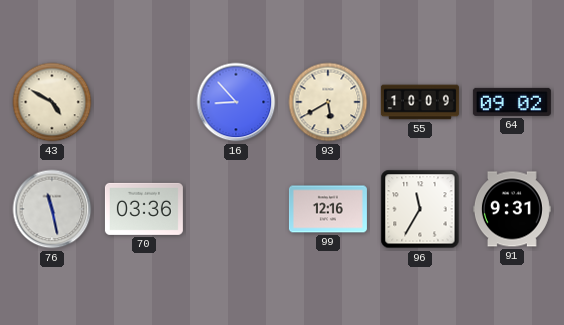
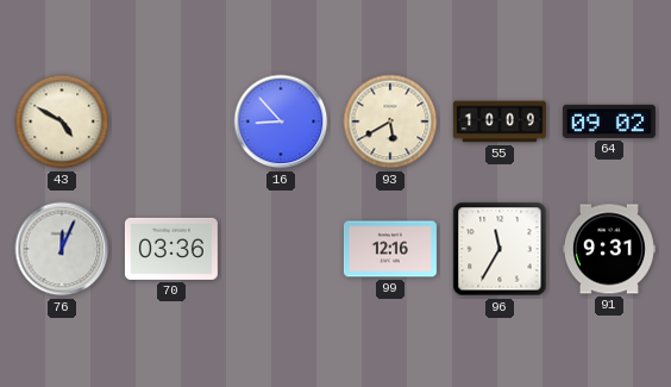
76: 11:28 -> 12:04 (62, 249)
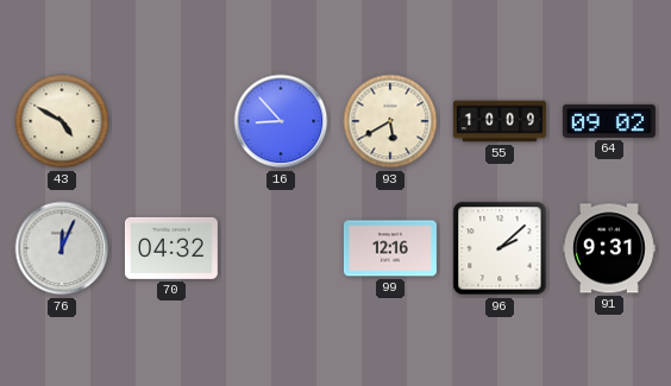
70: 03:36 -> 04:32 (171, 248)
96: 11:35 -> 2:08 (500, 248)
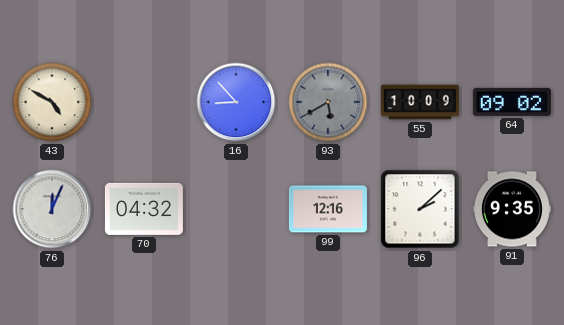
93 dial: cream -> grey (328, 102)
91: 9:31 -> 9:35 (512, 209)
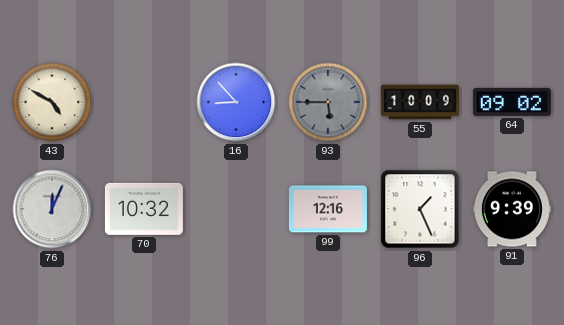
93: 5:40 -> 5:45 (328, 102)
70: 04:32 -> 10:32 (144, 209)
96: 2:08 -> 1:26 (420, 209)
91: 9:35 -> 9:39 (512, 209)
